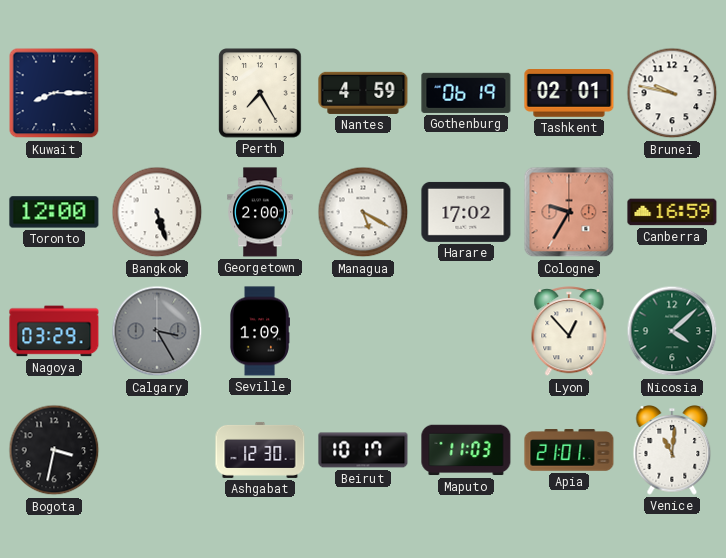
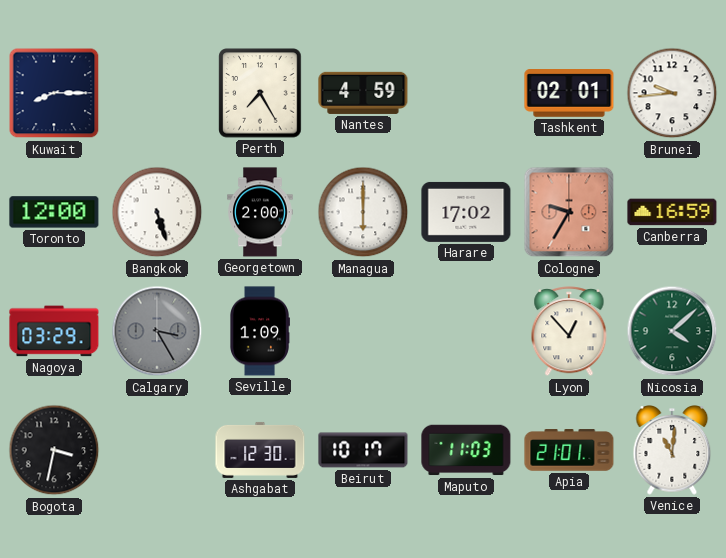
Gothenburg: 06:19 -> none (466, 93)
Brunei: 9:47 -> 9:44 (672, 93)
Managua: 5:20 -> 6:00 (363, 212)
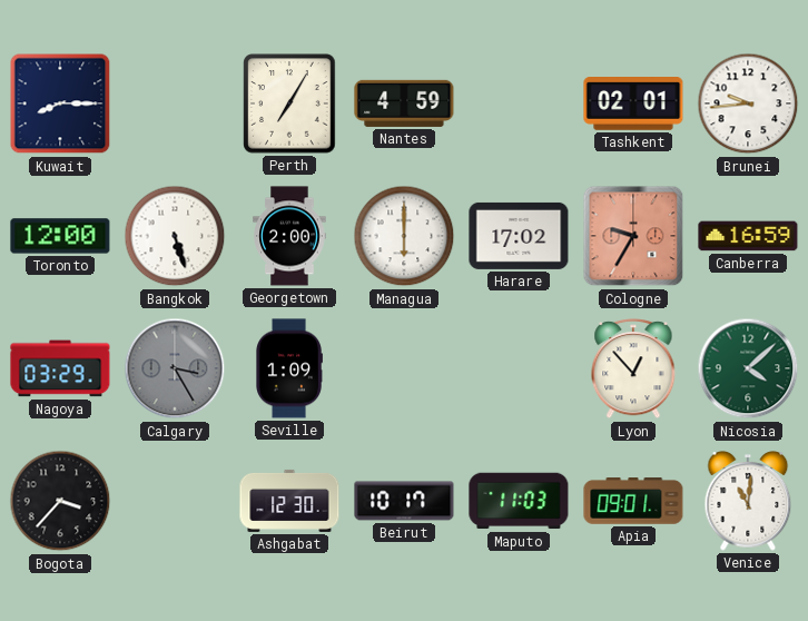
Perth: 7:25 -> 7:05 (289, 103)
Bogota: 3:32 -> 3:37 (60, 501)
Apia: 21:01 -> 09:01 (633, 501)
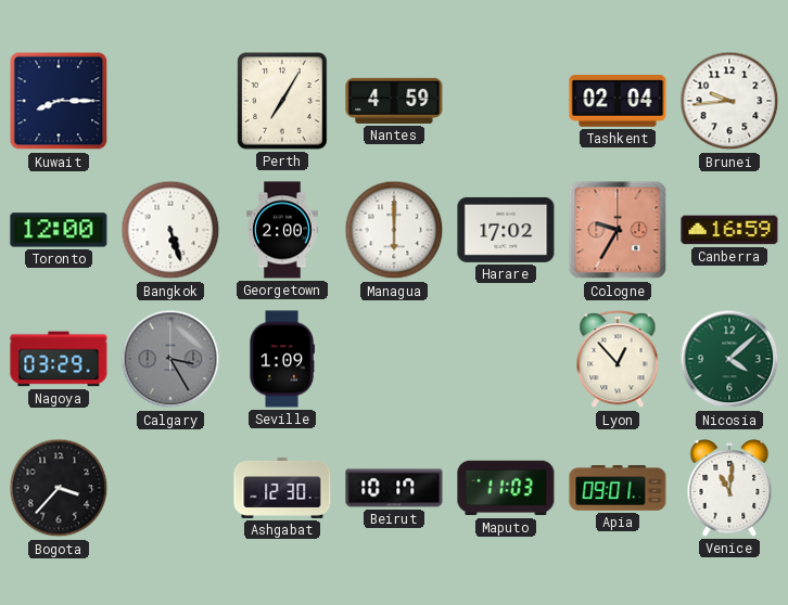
Tashkent: 02:01 -> 02:04 (618, 101)
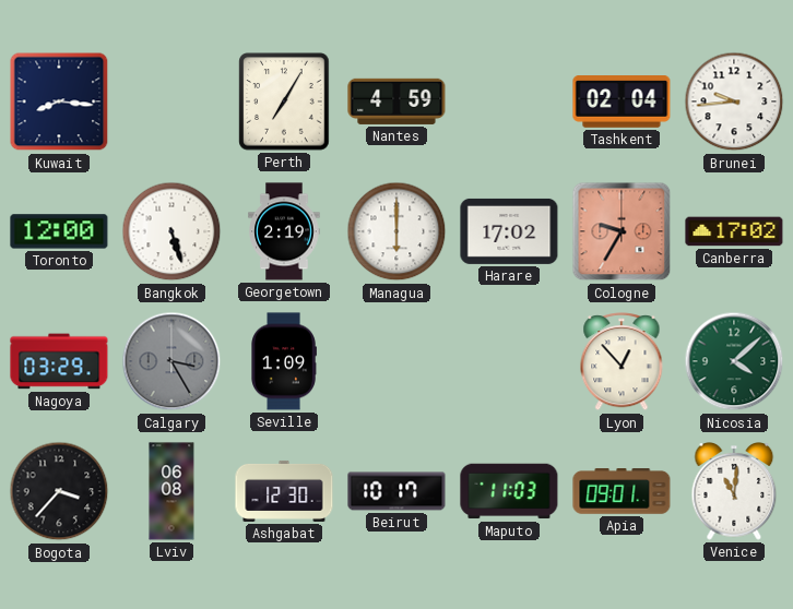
Kuwait: 8:15 -> 8:16 (59, 101)
Georgetown: 2:00 -> 2:19 (284, 231)
Canberra: 16:59 -> 17:02 (734, 231)
Lviv: none -> 06:08 (171, 491)
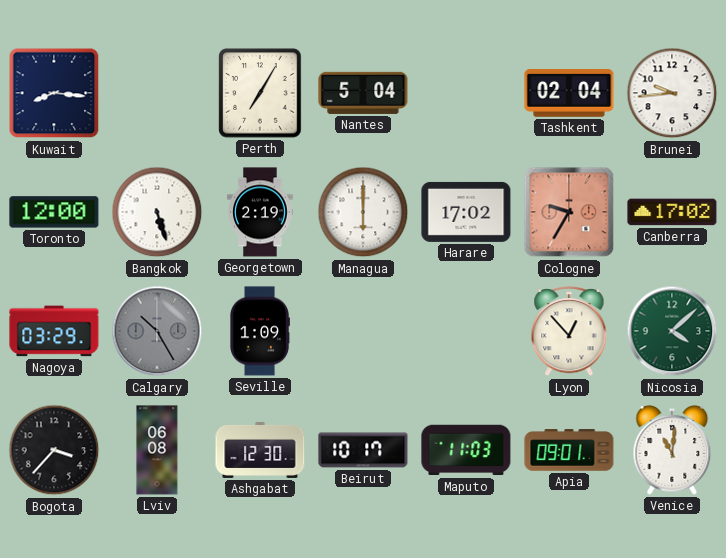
Nantes: 4:59 -> 5:04 (363, 93)
Calgary: 3:25 -> 10:25 (157, 331)
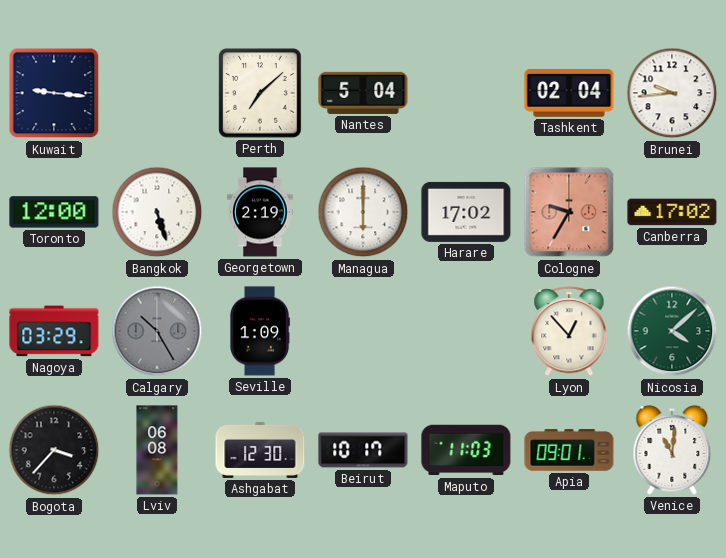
Kuwait: 8:16 -> 9:16 (54, 93)
Perth: 7:05 -> 7:08 (260, 93)
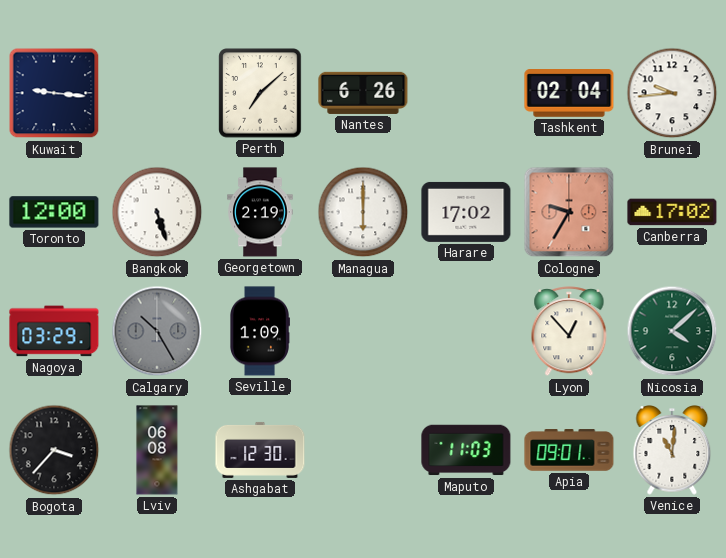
Nantes: 5:04 -> 6:26 (363, 93)
Beirut: 10:17 -> none (363, 450)
